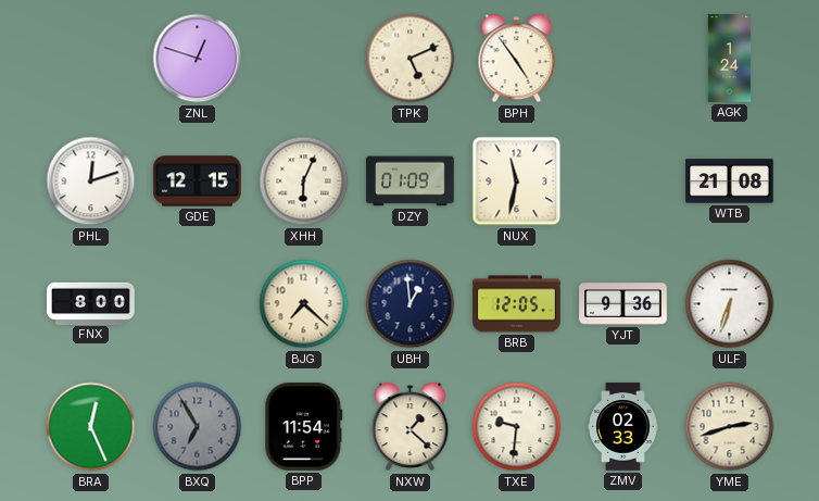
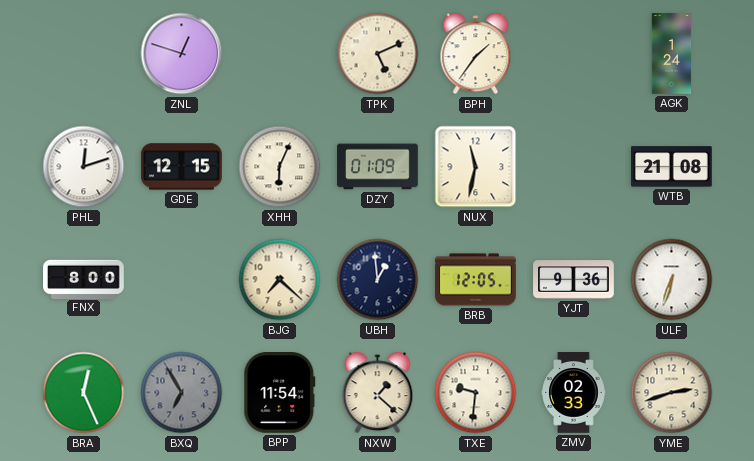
BPH: 4:54 -> 1:36 (476, 54)
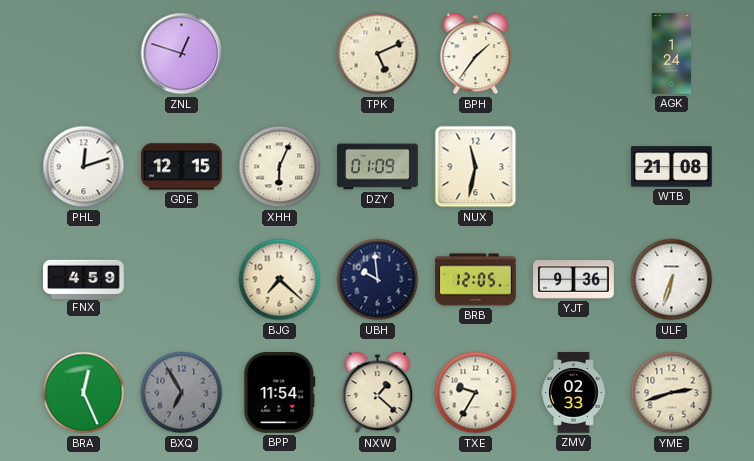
FNX: 8:00 -> 4:59 (84, 279)
UBH: 12:59 -> 9:59 (378, 280)
TXE: 9:31 -> 9:35 (476, 393)
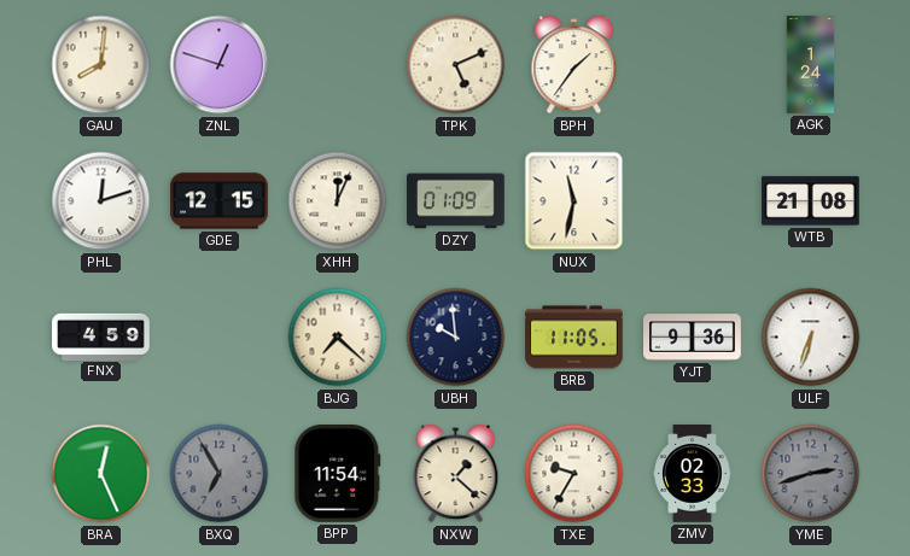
GAU: none -> 8:01 (101, 65)
XHH: 6:04 -> 12:04 (338, 201)
BRB: 12:05 -> 11:05 (574, 338)
YME dial: cream -> grey (811, 474)
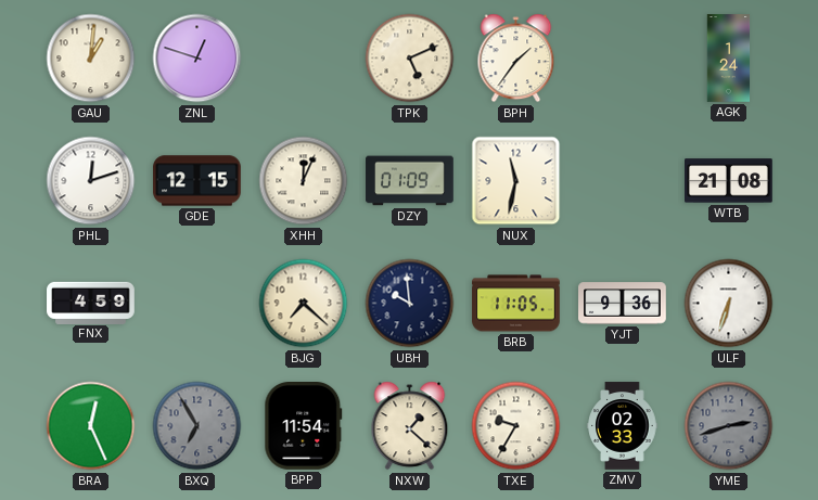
GAU: 8:01 -> 1:01 (91, 59)
